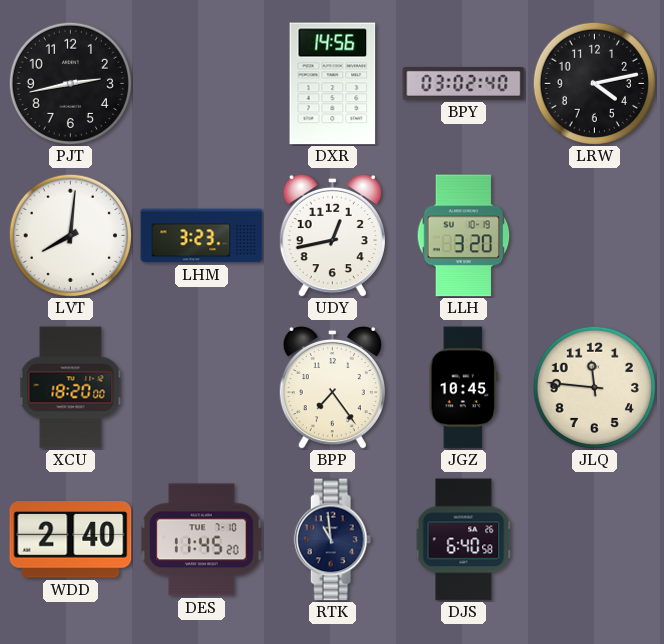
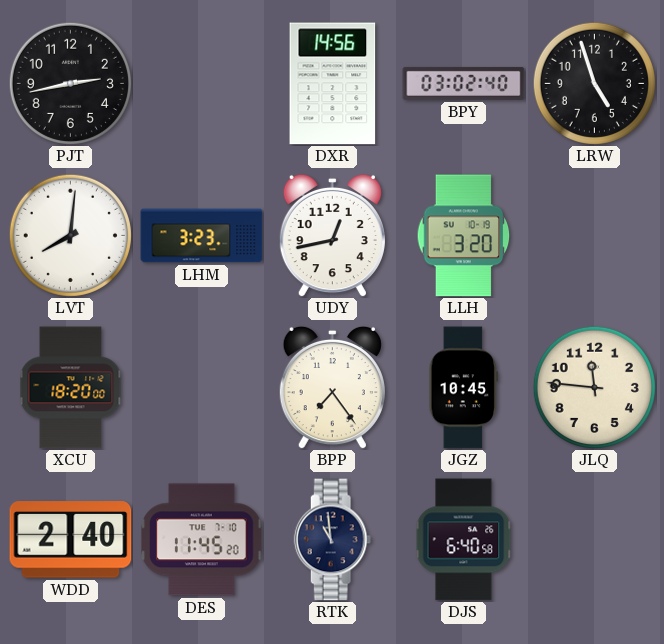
LRW: 4:13 -> 4:57 (594, 83)
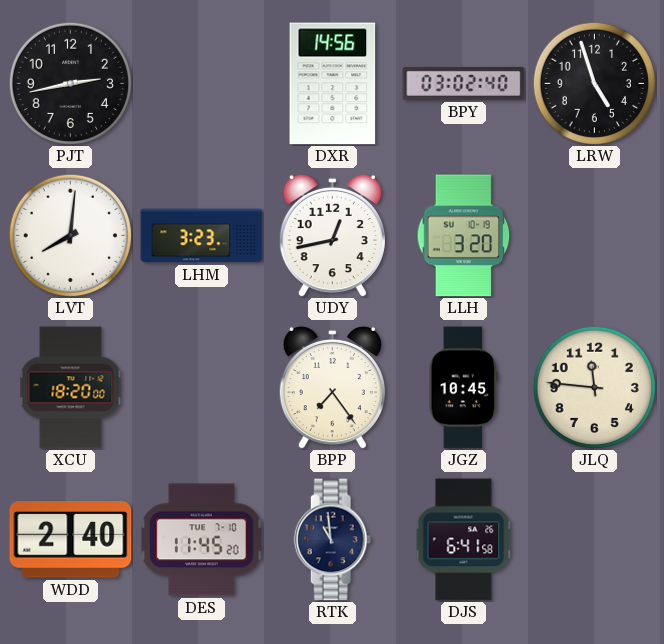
DJS: 6:40 -> 6:41 (464, 540)
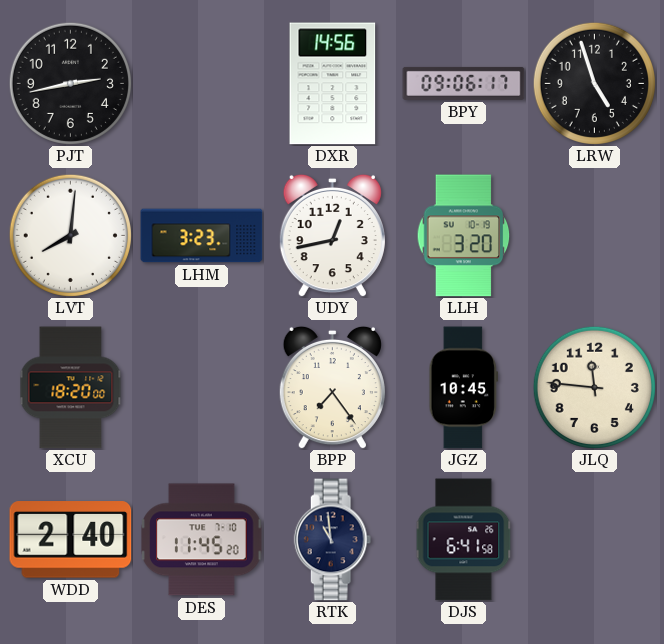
BPY: 03:02 -> 09:06 (464, 83)
